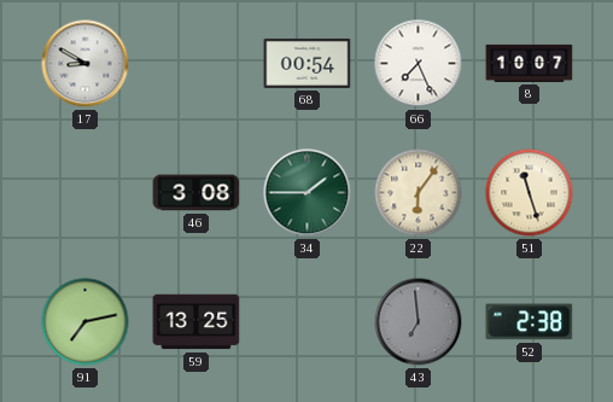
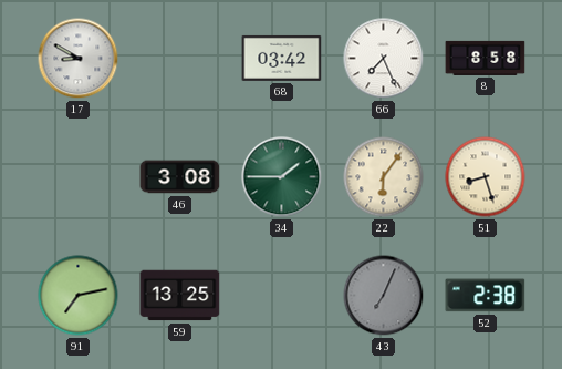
68: 00:54 -> 03:42 (282, 58)
8: 10:07 -> 8:58 (486, 58)
51: 11:27 -> 8:27 (486, 177)
43: 6:59 -> 7:04 (384, 296)
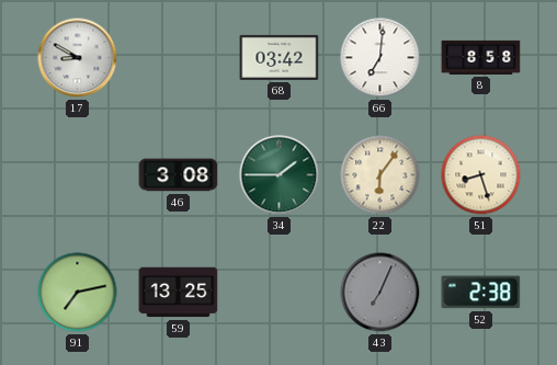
66: 7:26 -> 7:01 (380, 58)
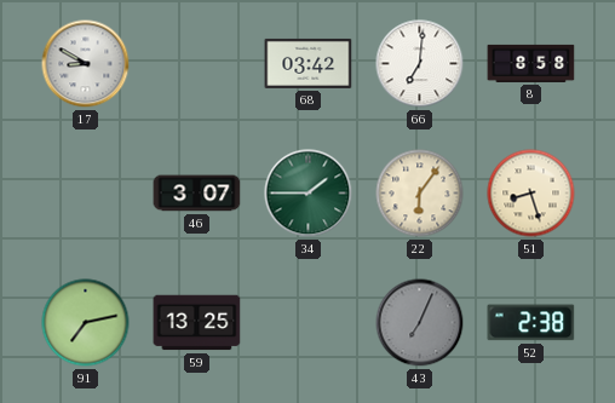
46: 3:08 -> 3:07 (197, 194)
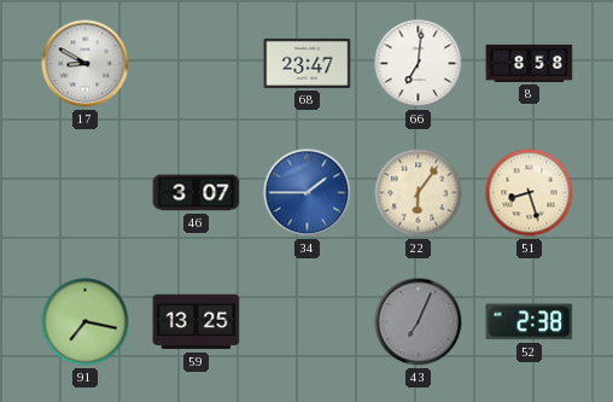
68: 03:42 -> 23:47 (308, 63)
34 dial: green -> blue (308, 193)
91: 7:13 -> 7:17 (86, 322)
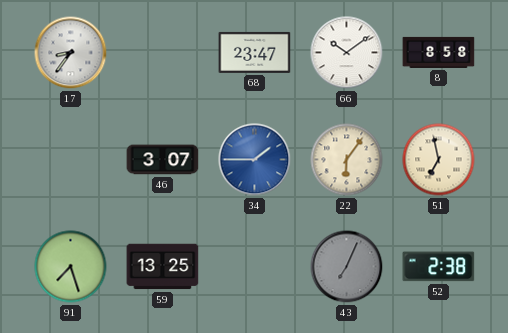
17: 8:50 -> 8:36 (71, 53)
66: 7:01 -> 10:09 (347, 53)
51: 8:27 -> 6:58 (439, 160)
91: 7:17 -> 7:27 (71, 267)
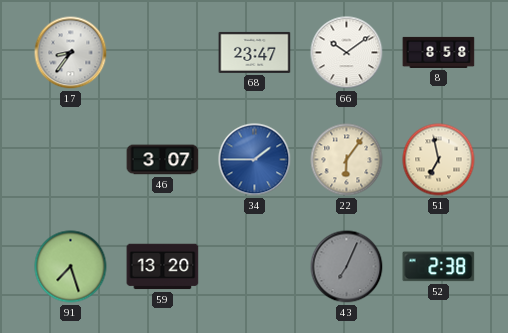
59: 13:25 -> 13:20 (163, 267)
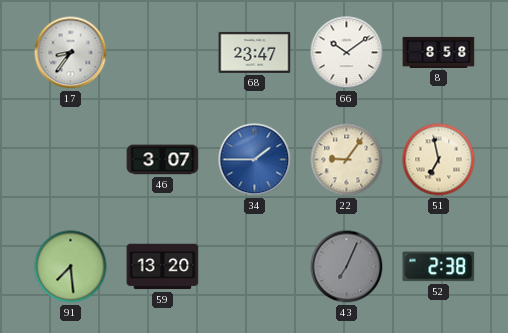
22: 6:06 -> 9:06 (347, 160)
91: 7:27 -> 7:29 (71, 267)
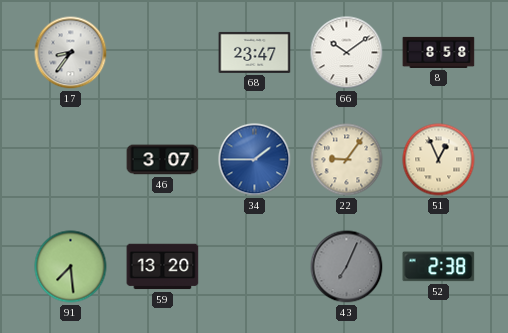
51: 6:58 -> 12:56 (439, 160)
